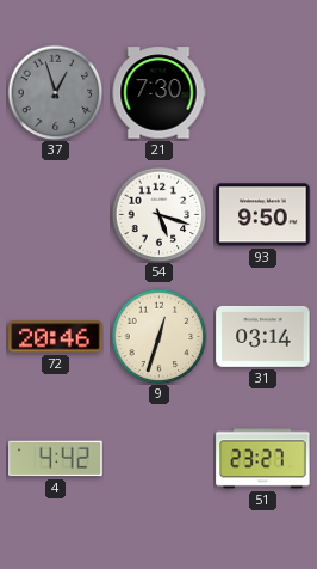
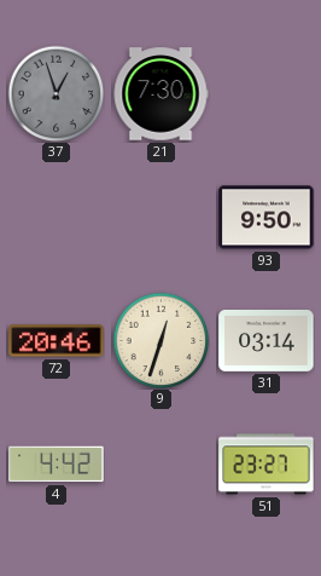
54: 5:18 -> none (158, 214)
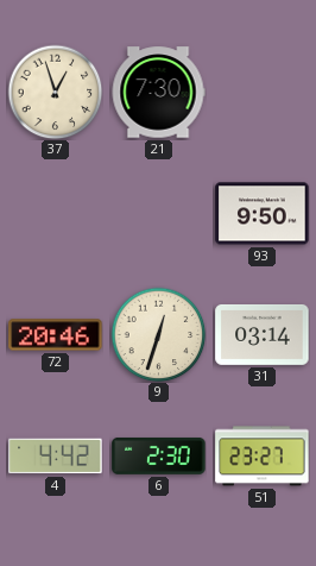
37 dial: grey -> cream (55, 92)
6: none -> 2:30 (159, 455)
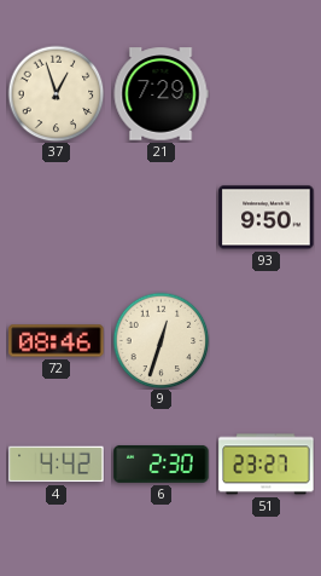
21: 7:30 -> 7:29 (160, 94)
72: 20:46 -> 08:46 (57, 341)
31: 03:14 -> none (263, 334)
